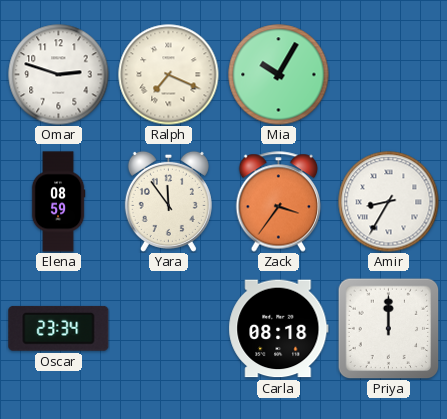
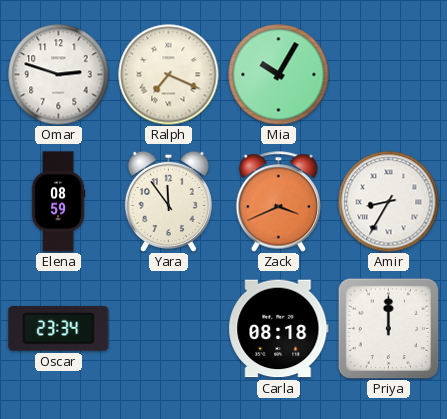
Zack: 3:36 -> 3:41 (279, 202)
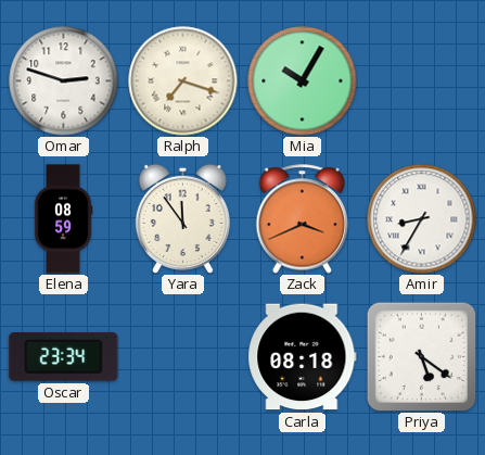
Ralph: 7:19 -> 7:18 (183, 81)
Priya: 12:00 -> 5:21 (421, 356)
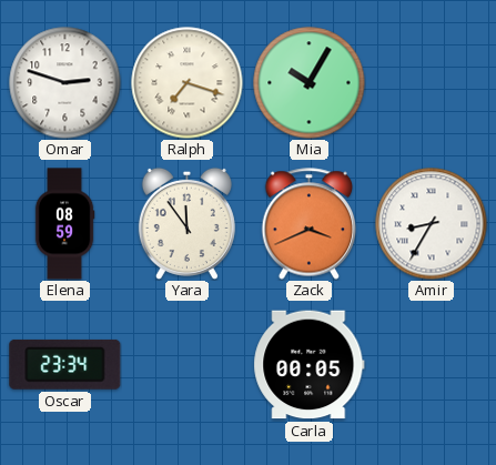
Carla: 08:18 -> 00:05 (310, 365)
Priya: 5:21 -> none (421, 356)
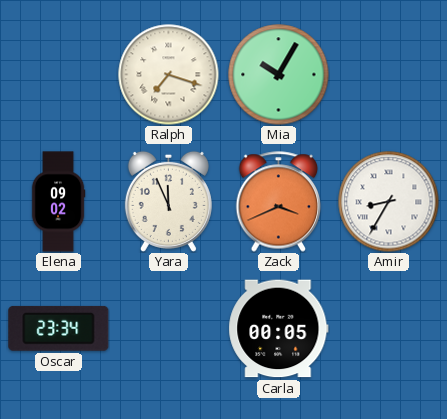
Omar: 2:48 -> none (65, 83)
Elena: 08:59 -> 09:02 (58, 202)
Yara: 11:54 -> 11:56 (168, 201)
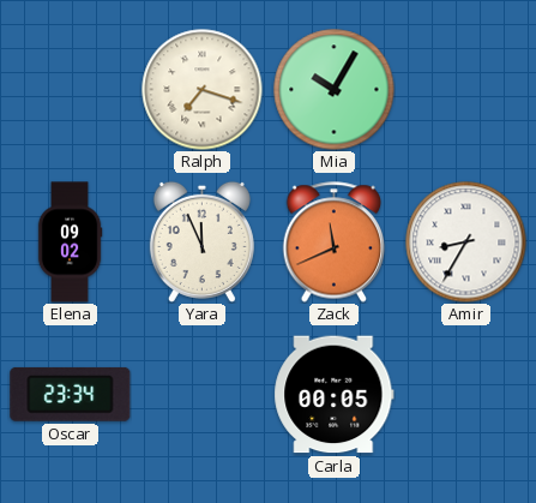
Zack: 3:41 -> 11:41 (335, 242)
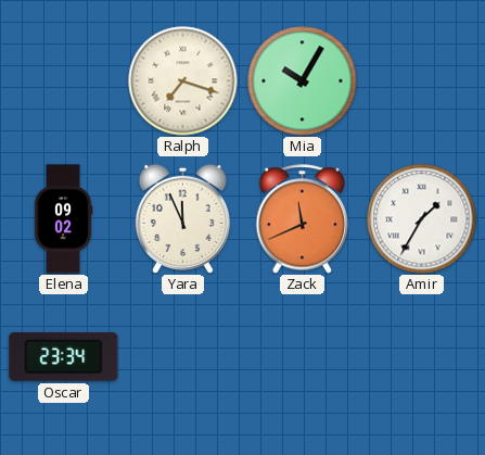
Amir: 8:35 -> 1:35 (422, 219)
Carla: 00:05 -> none (335, 395)
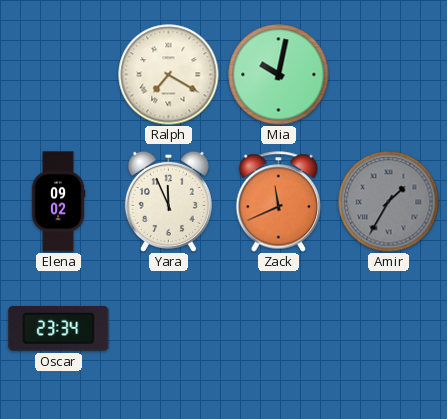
Ralph: 7:18 -> 7:20 (169, 75)
Mia: 10:05 -> 10:02 (279, 75)
Amir dial: white -> grey (389, 202)
